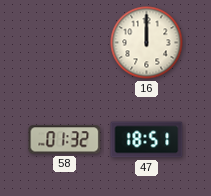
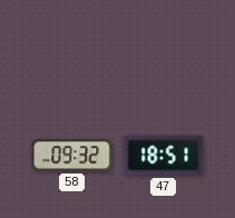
16: 12:00 -> none (147, 43)
58: 01:32 -> 09:32 (72, 156)
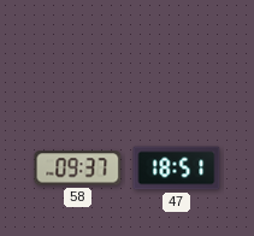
58: 09:32 -> 09:37 (78, 169)
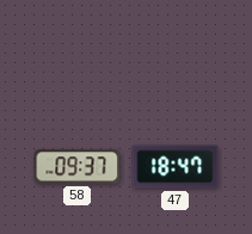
47: 18:51 -> 18:47 (176, 167)
